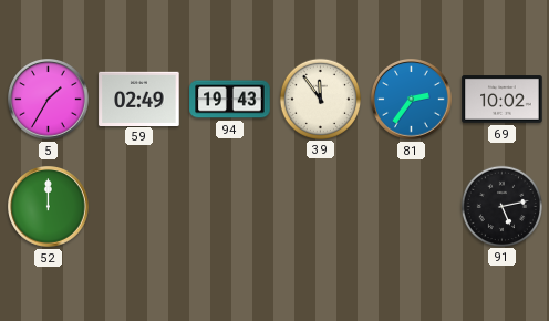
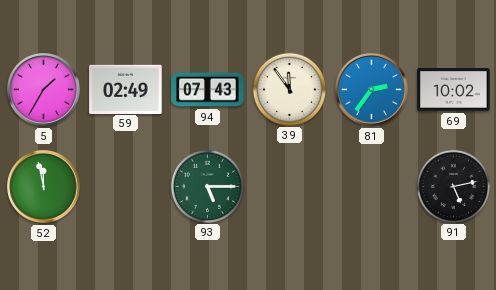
94: 19:43 -> 07:43 (208, 90)
52: 12:00 -> 11:58 (44, 187)
93: none -> 5:15 (207, 186)
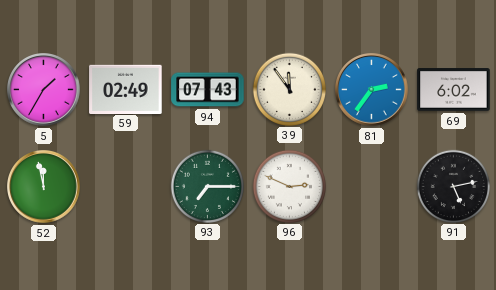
69: 10:02 -> 6:02 (454, 90)
93: 5:15 -> 7:15 (207, 186)
96: none -> 2:49 (289, 186)
